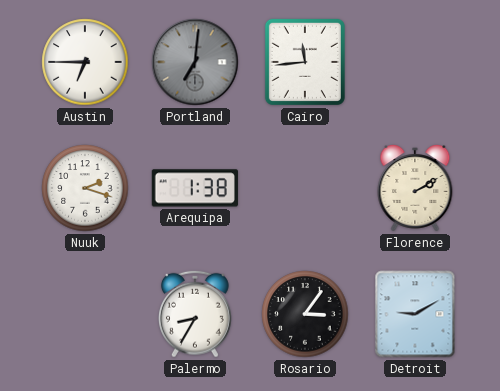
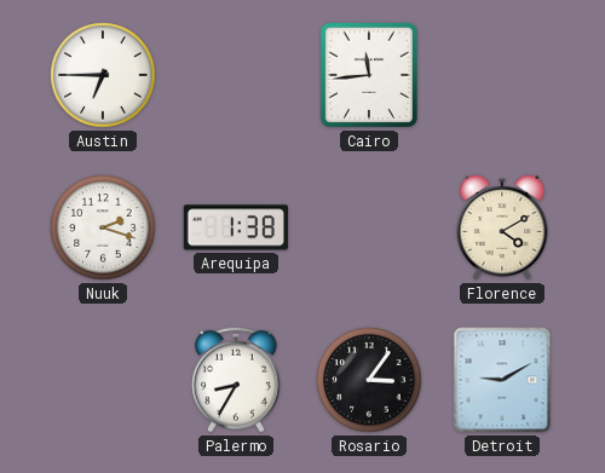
Portland: 7:01 -> none (195, 62)
Florence: 2:10 -> 4:10 (502, 227)
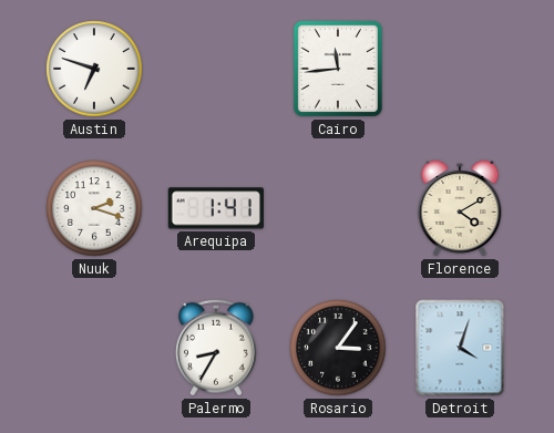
Austin: 6:45 -> 6:48 (94, 69)
Arequipa: 1:38 -> 1:41 (216, 208)
Detroit: 9:10 -> 4:03 (460, 348)
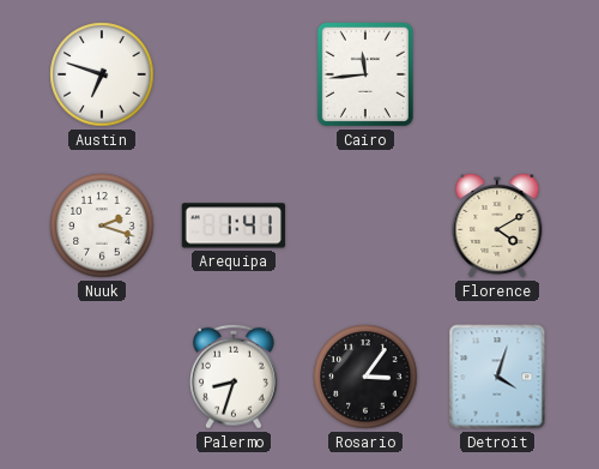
Palermo: 8:35 -> 8:33 (234, 377)
